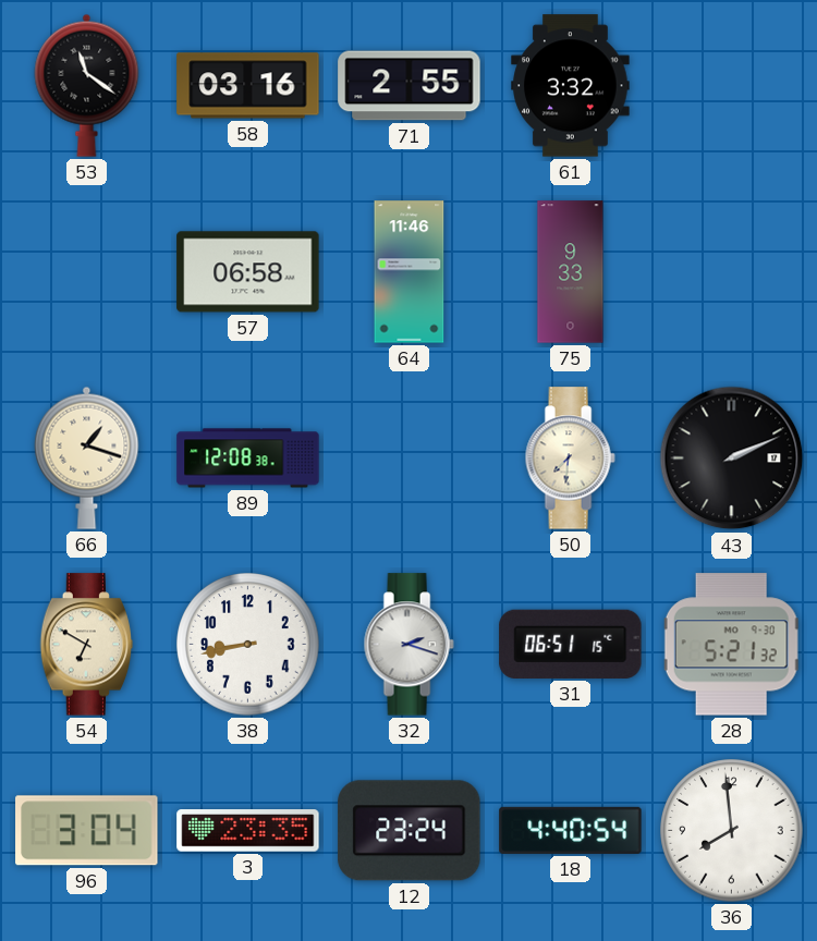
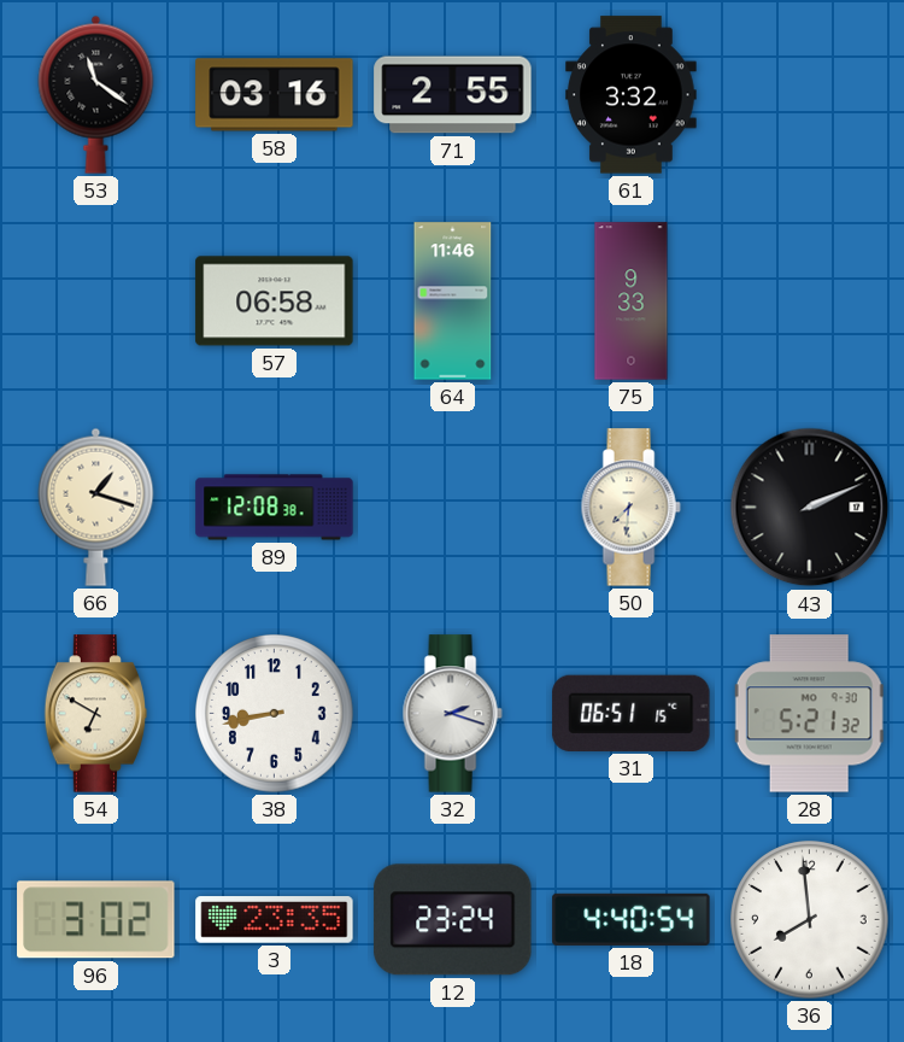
96: 3:04 -> 3:02 (96, 920)
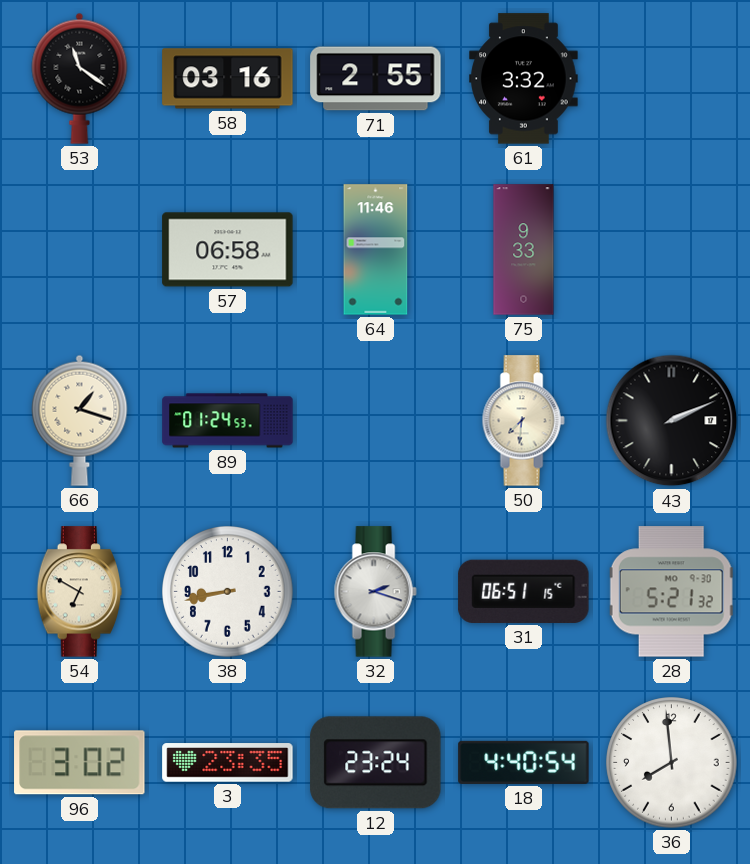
89: 12:08 -> 01:24 (228, 421)
